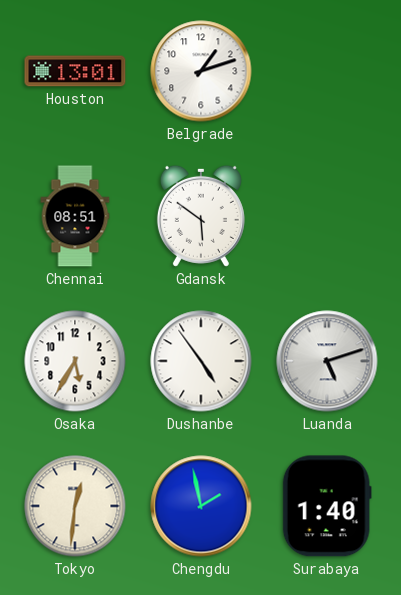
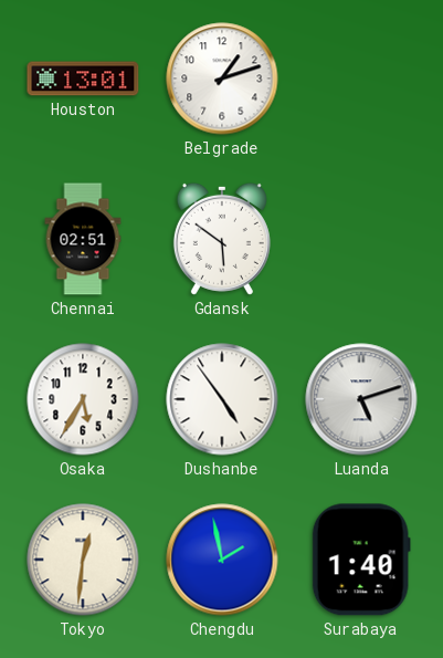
Chennai: 08:51 -> 02:51 (83, 239)
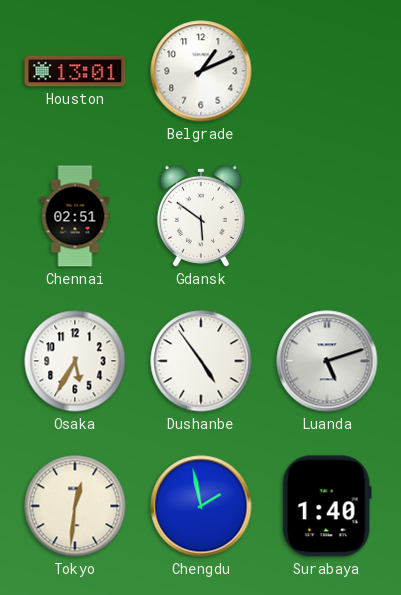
Belgrade: 1:12 -> 1:11 (201, 71)
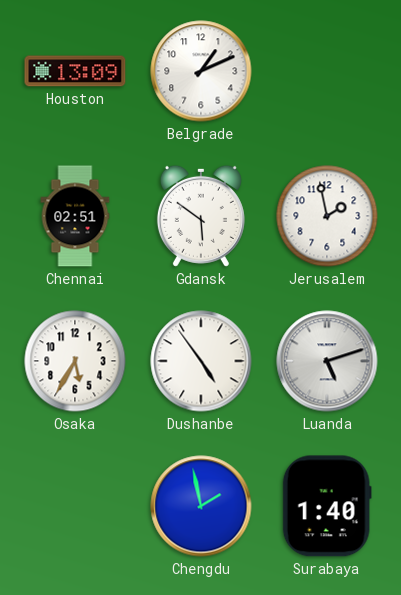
Houston: 13:01 -> 13:09 (75, 71)
Jerusalem: none -> 1:58 (327, 216)
Tokyo: 12:31 -> none (75, 506)
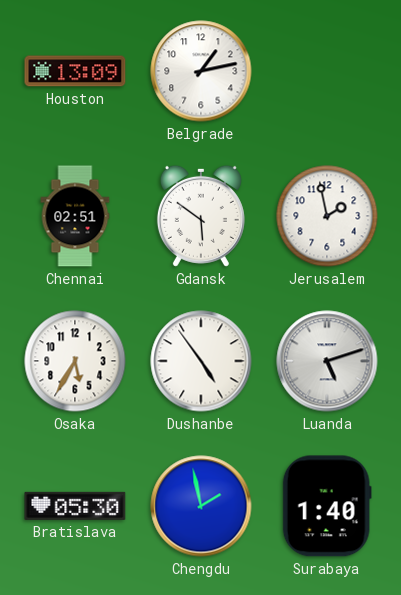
Belgrade: 1:11 -> 1:13 (201, 71)
Bratislava: none -> 05:30 (75, 506)
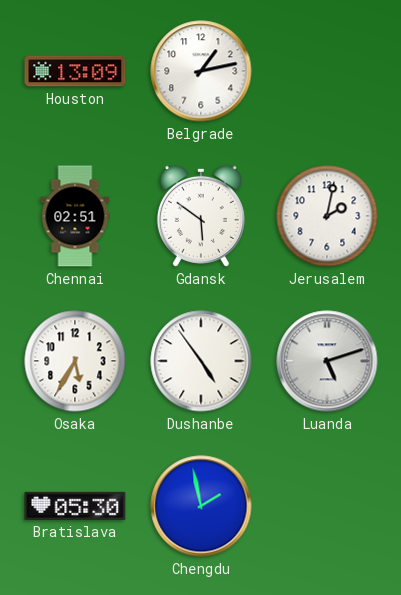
Jerusalem: 1:58 -> 2:02 (327, 216)
Surabaya: 1:40 -> none (327, 506)
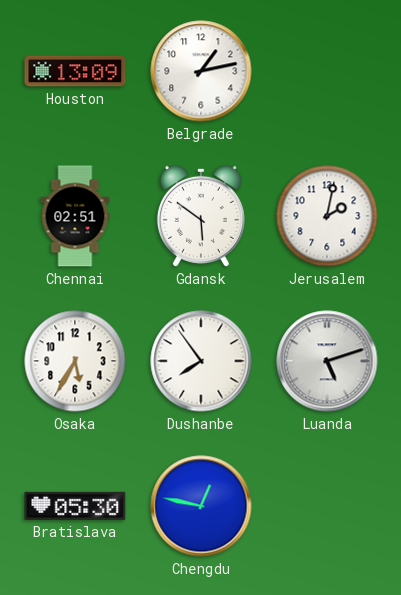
Dushanbe: 4:54 -> 7:54 (201, 361)
Chengdu: 1:58 -> 12:47 (201, 506)
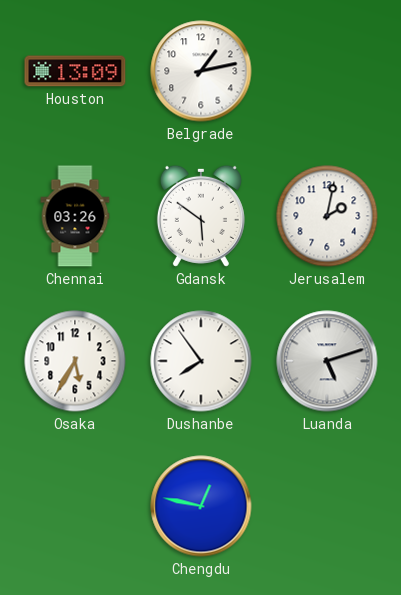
Chennai: 02:51 -> 03:26 (75, 216)
Bratislava: 05:30 -> none (75, 506)
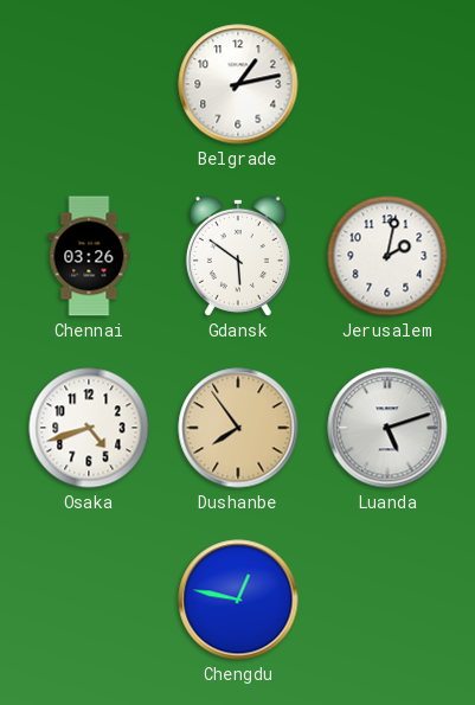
Houston: 13:09 -> none (75, 71)
Osaka: 5:35 -> 4:42 (89, 428)
Dushanbe dial: white -> champagne (238, 428)
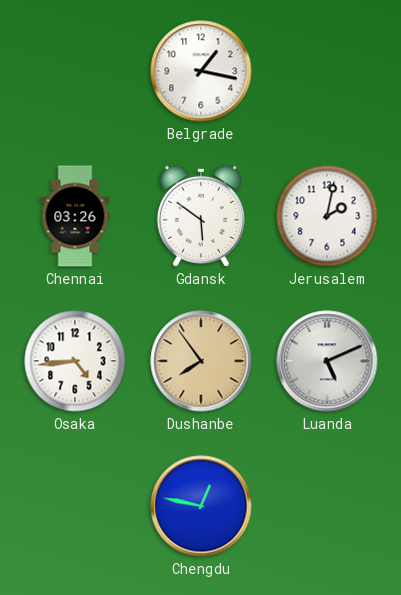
Belgrade: 1:13 -> 1:17 (201, 71)
Osaka: 4:42 -> 4:44 (75, 361)
Luanda: 5:12 -> 5:11 (327, 361)
